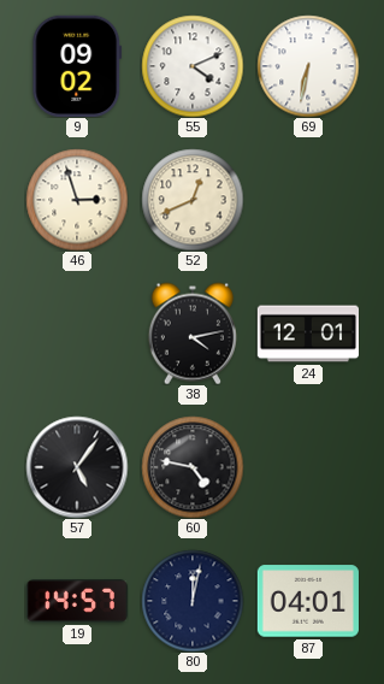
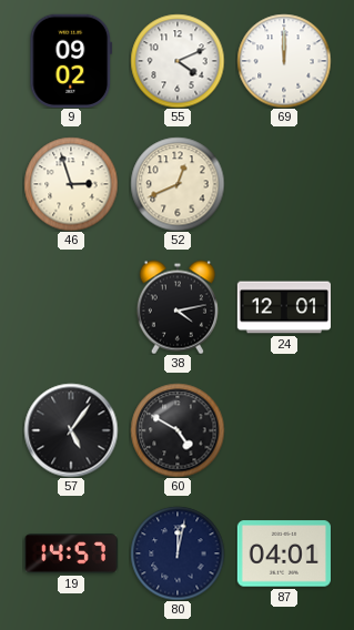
69: 6:32 -> 12:00 (284, 61)
60: 4:47 -> 4:50 (178, 430)
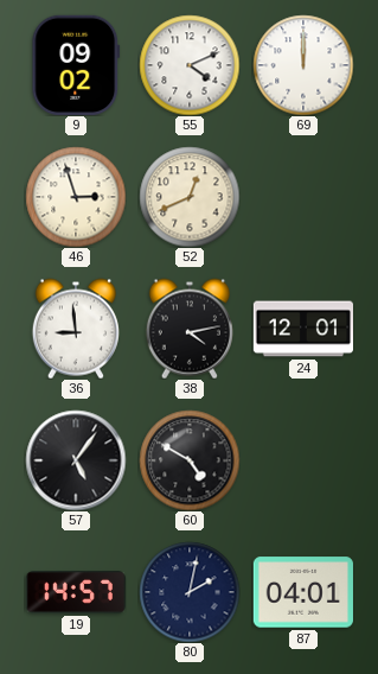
36: none -> 8:59 (76, 329)
80: 12:02 -> 2:02 (190, 592)
